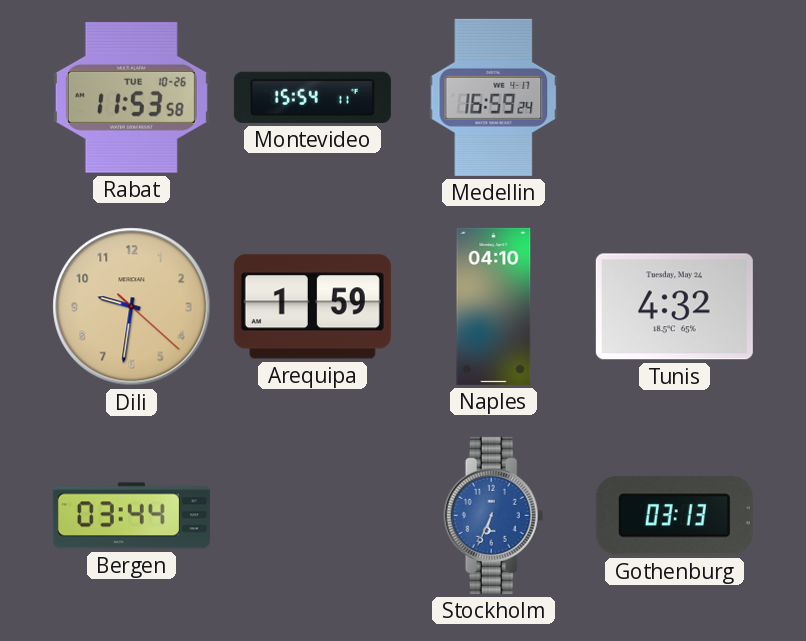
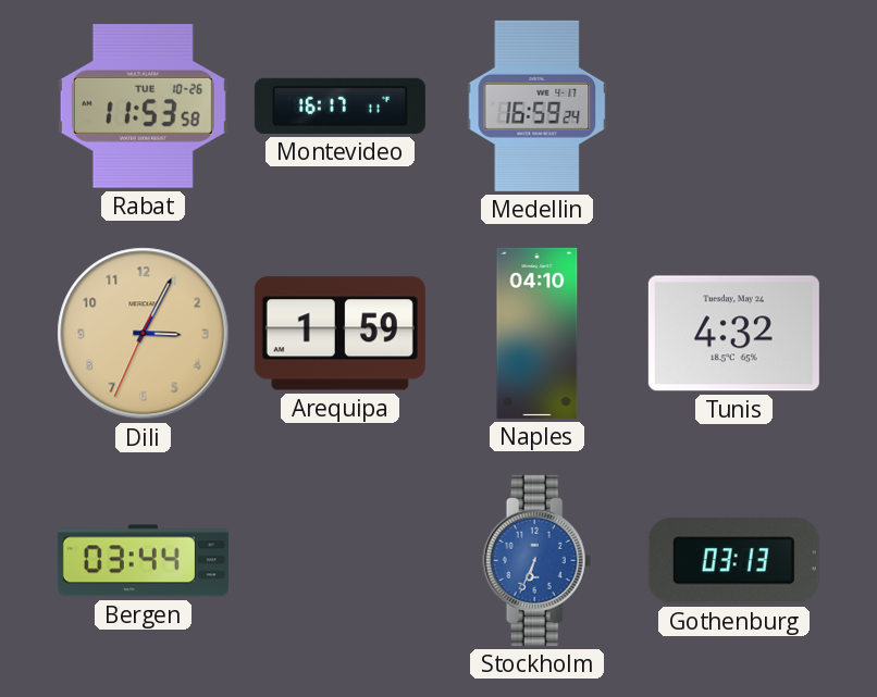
Montevideo: 15:54 -> 16:17 (339, 105)
Dili: 9:31 -> 3:04 (144, 334)
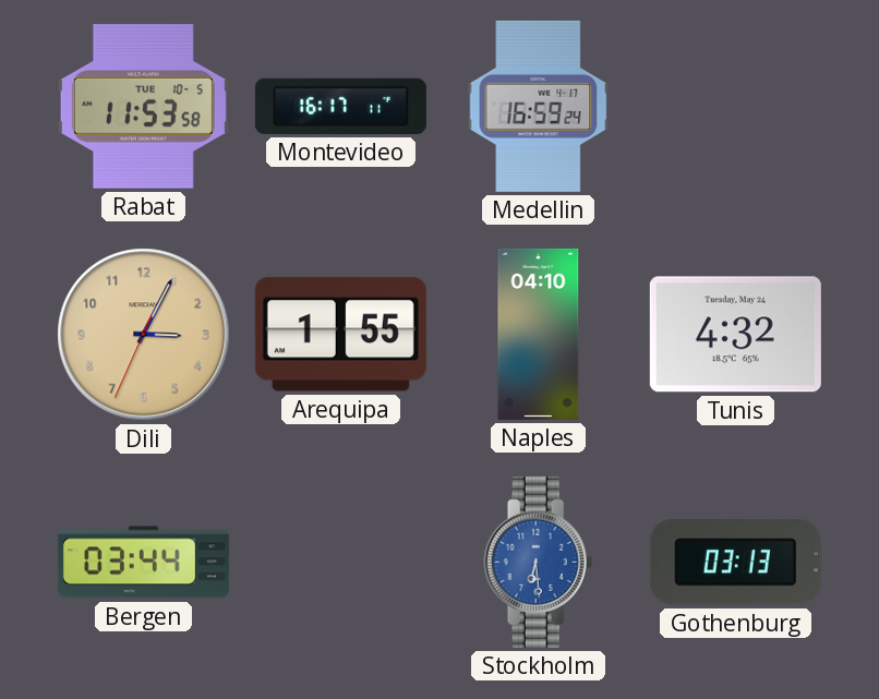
Rabat date: TUE 10-26 -> TUE 10-5 (143, 107)
Arequipa: 1:59 -> 1:55 (340, 335)
Stockholm: 6:34 -> 6:29 (539, 562)
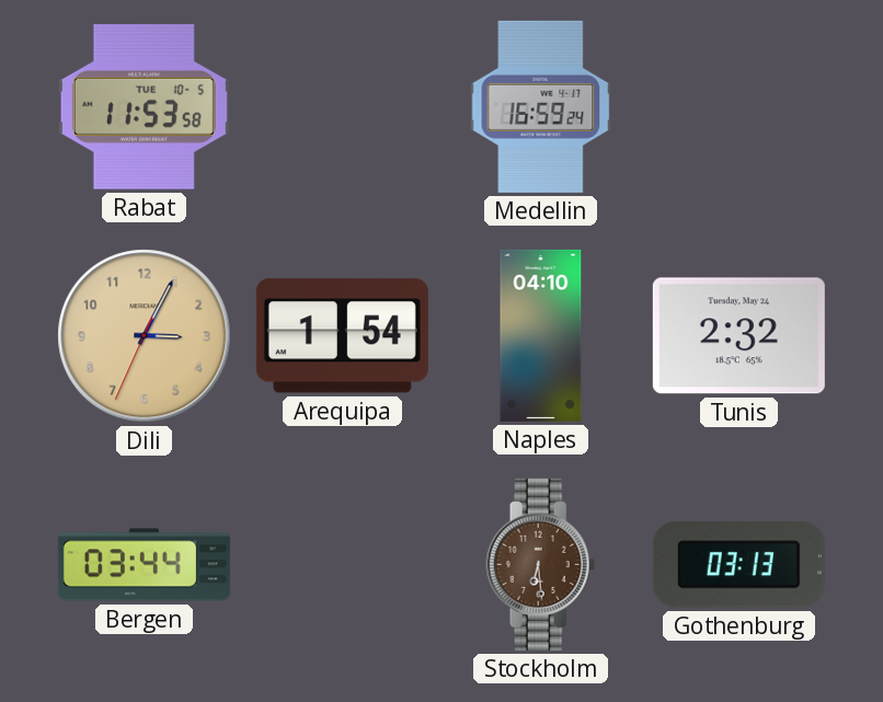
Montevideo: 16:17 -> none (340, 106)
Arequipa: 1:55 -> 1:54 (342, 336)
Tunis: 4:32 -> 2:32 (738, 336)
Stockholm dial: blue -> brown (541, 564)
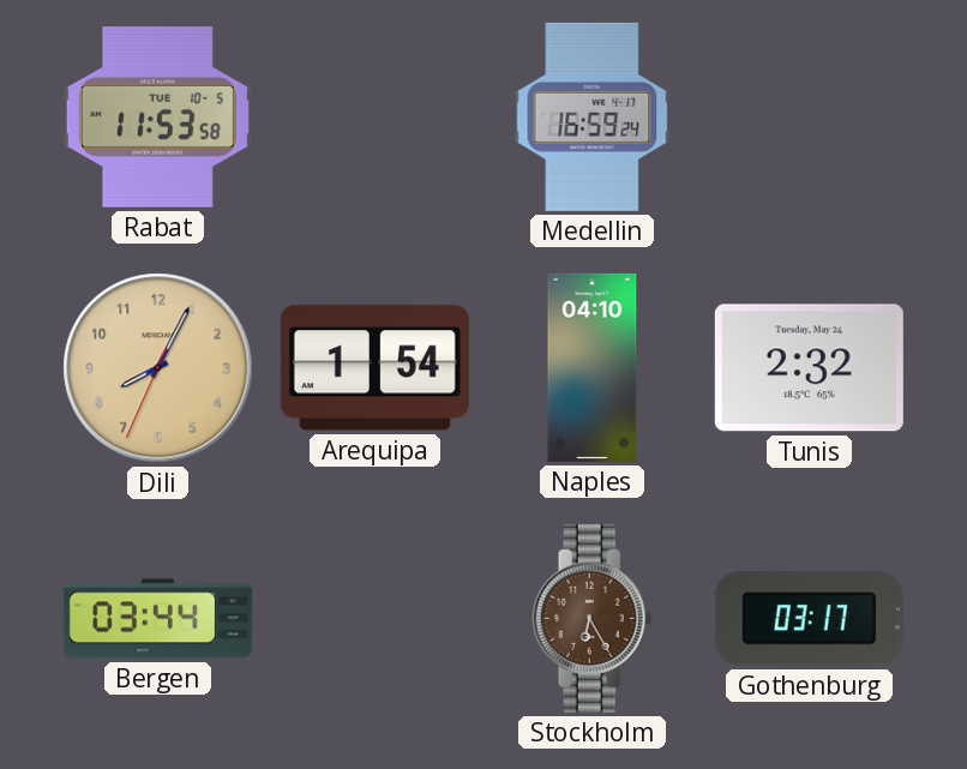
Dili: 3:04 -> 8:04 (158, 368)
Stockholm: 6:29 -> 6:25 (593, 618)
Gothenburg: 03:13 -> 03:17 (809, 619)
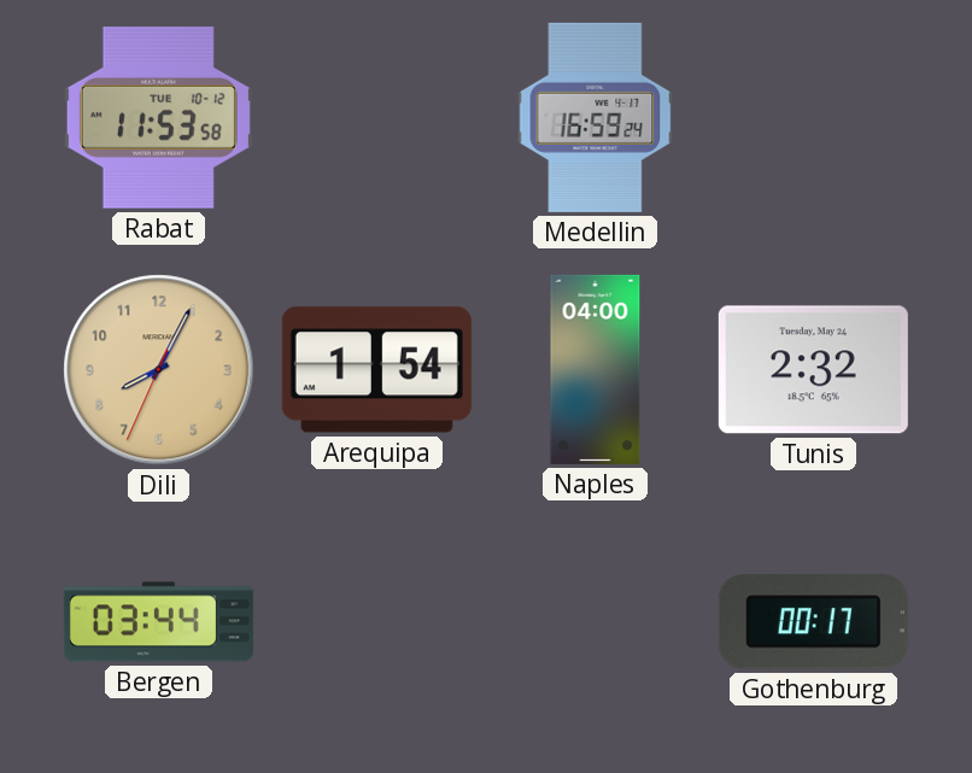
Rabat date: TUE 10-5 -> TUE 10-12 (158, 118)
Naples: 04:10 -> 04:00 (596, 369)
Stockholm: 6:25 -> none (593, 618)
Gothenburg: 03:17 -> 00:17 (813, 622)
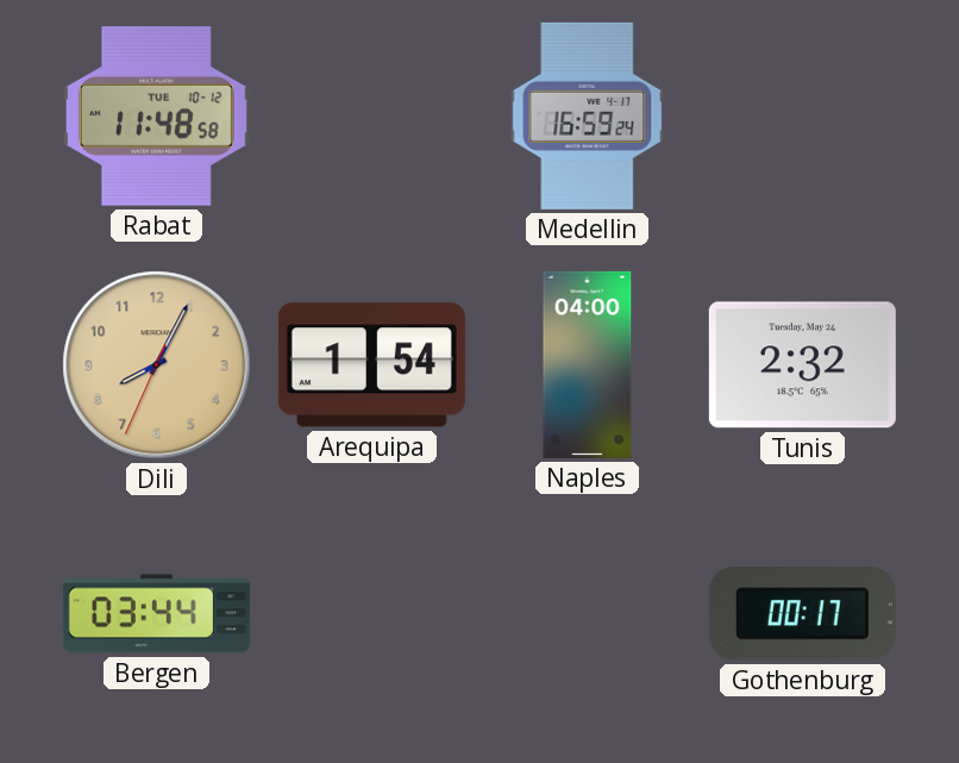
Rabat: 11:53 -> 11:48 (156, 117)
